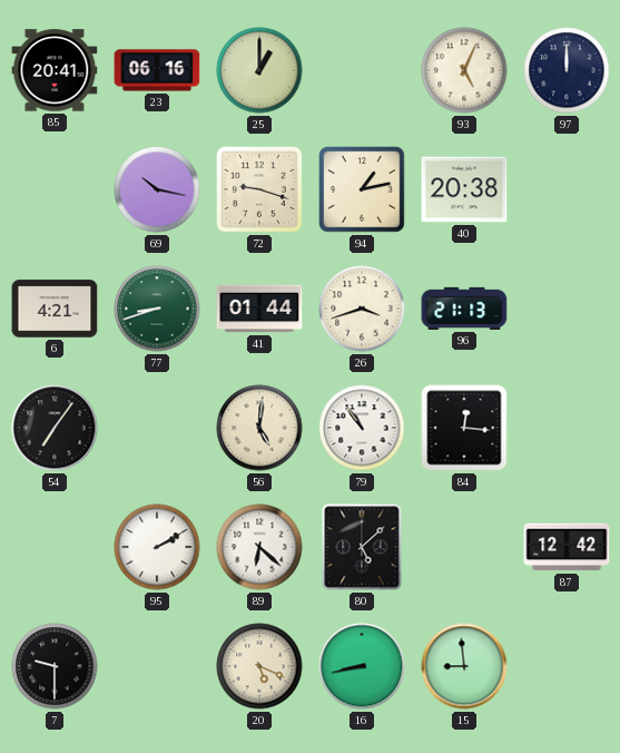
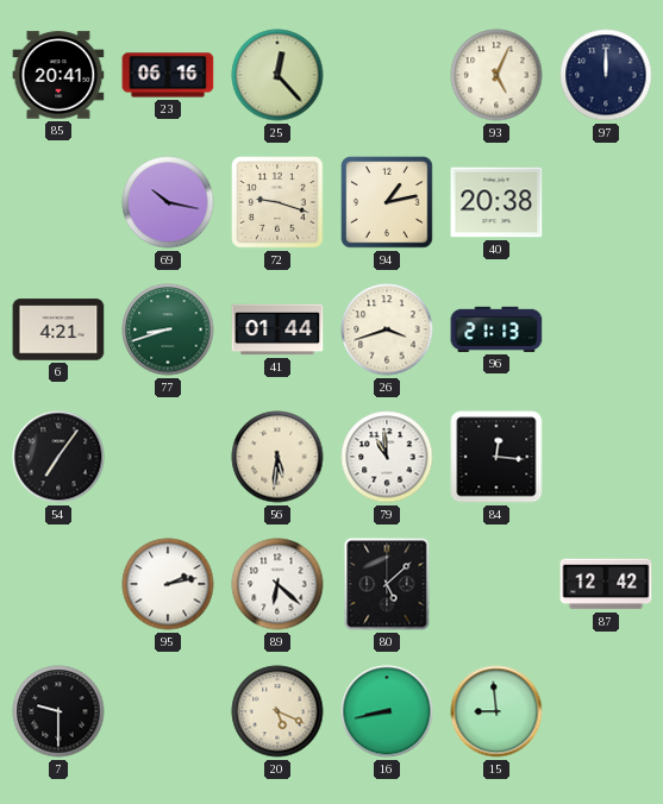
25: 1:00 -> 12:23 (277, 75)
56: 5:01 -> 5:31 (277, 457)
79: 10:54 -> 10:59 (387, 457)
95: 2:10 -> 2:13 (168, 584)
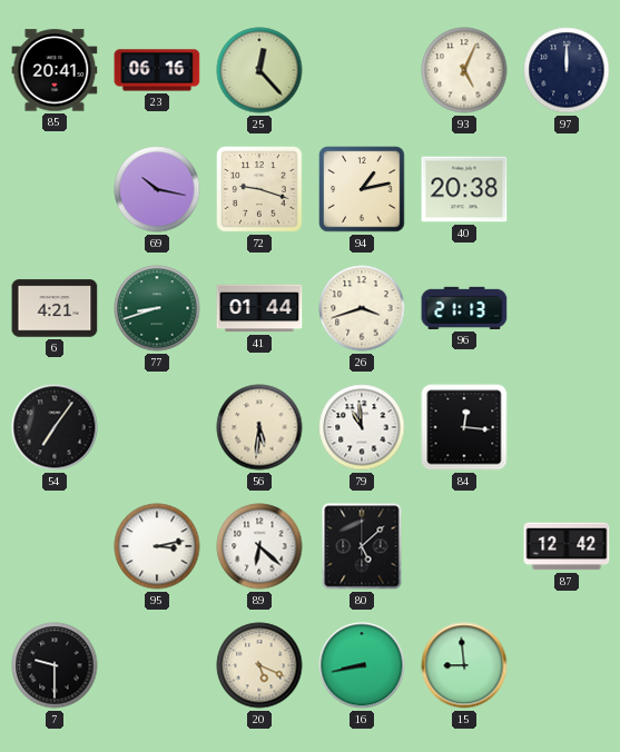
95: 2:13 -> 3:13 (157, 546)
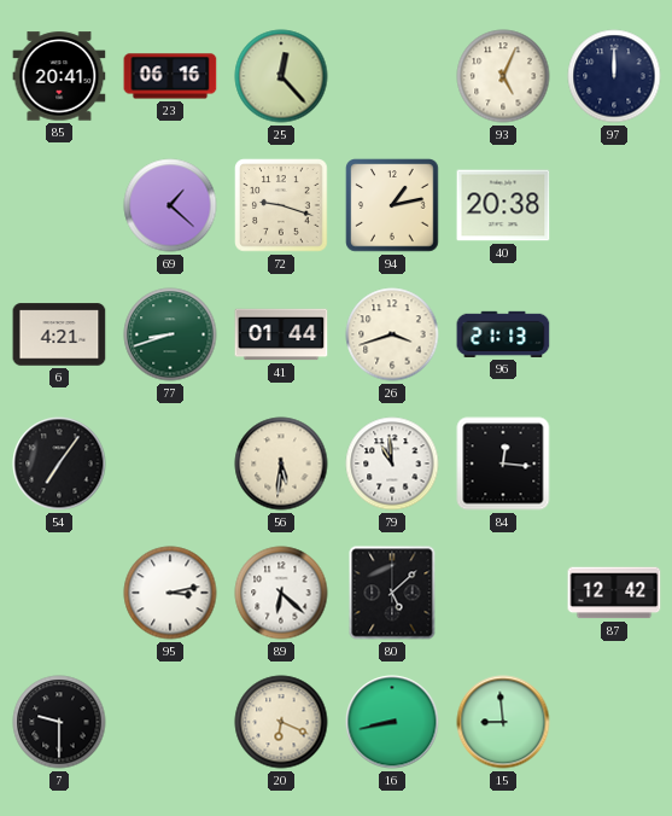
69: 10:17 -> 1:22 (170, 205)
20: 5:19 -> 6:19 (281, 722)
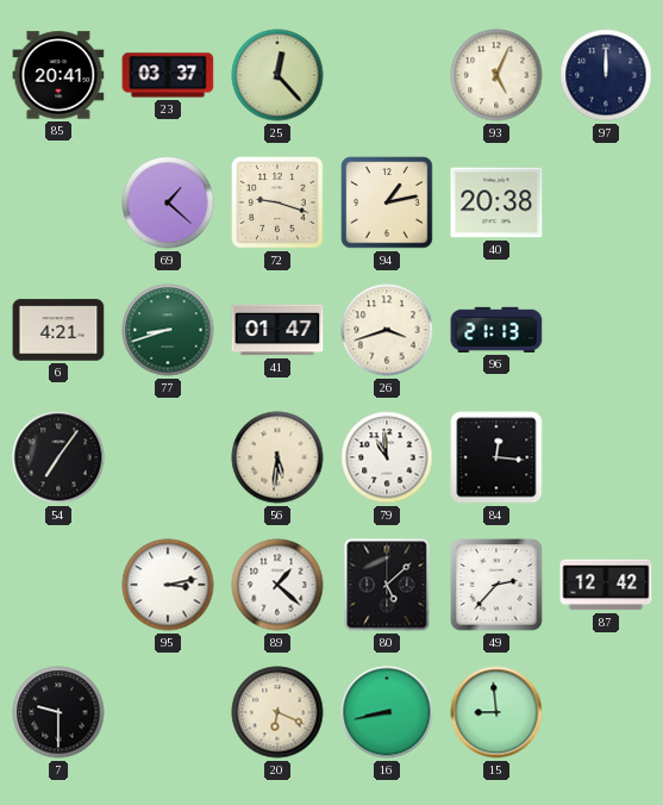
23: 06:16 -> 03:37 (168, 75)
41: 01:44 -> 01:47 (277, 330)
89: 6:22 -> 1:22 (277, 585)
49: none -> 2:37 (496, 585)
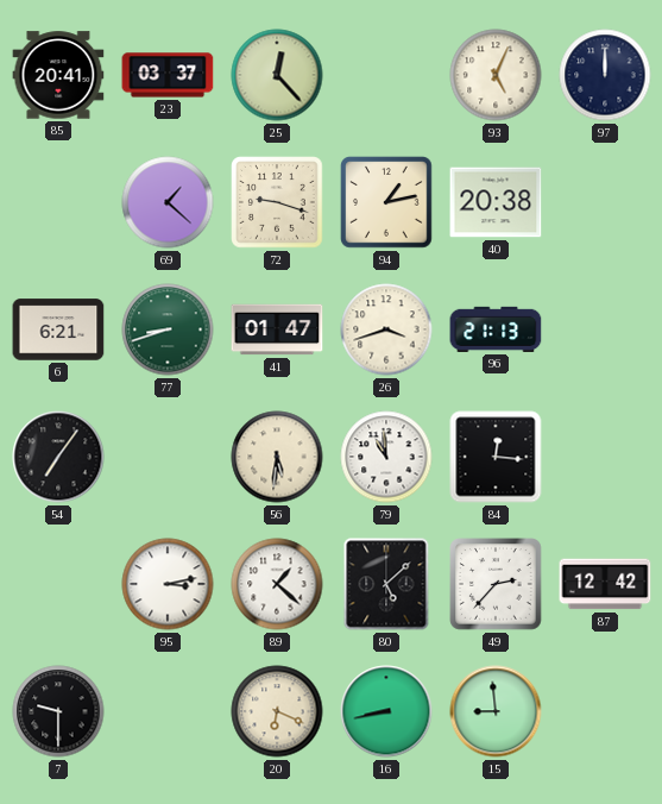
6: 4:21 -> 6:21 (58, 329)
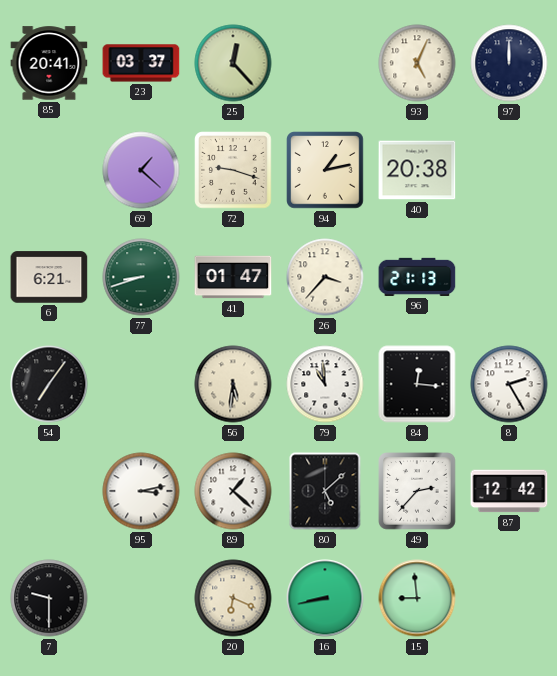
26: 3:42 -> 3:37 (325, 277)
8: none -> 2:25 (509, 384)
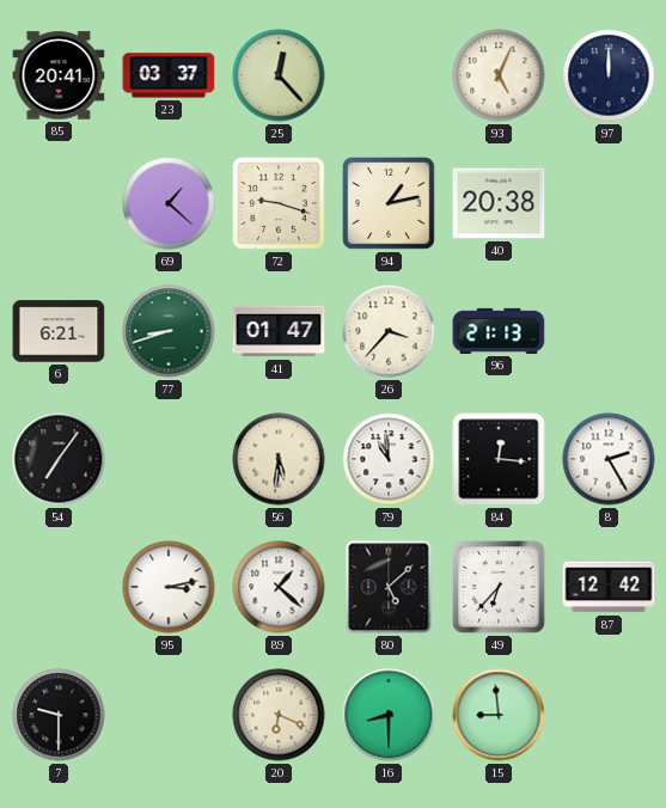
49: 2:37 -> 6:37 (499, 587)
16: 8:43 -> 8:30 (389, 715)
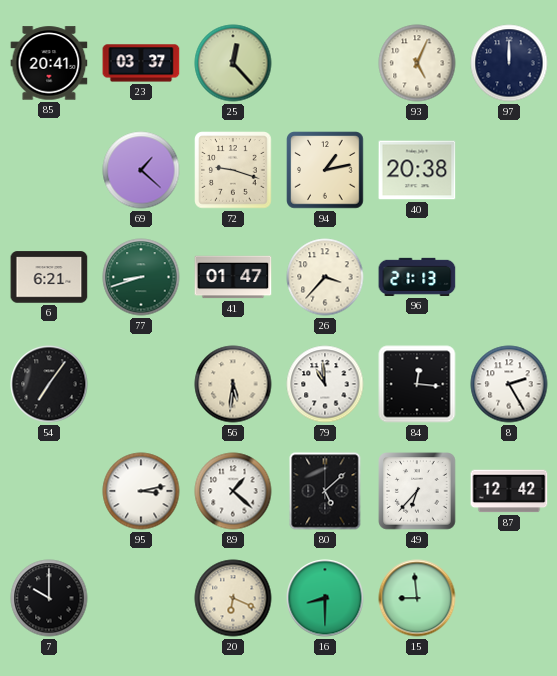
7: 9:30 -> 10:00 (49, 598)
